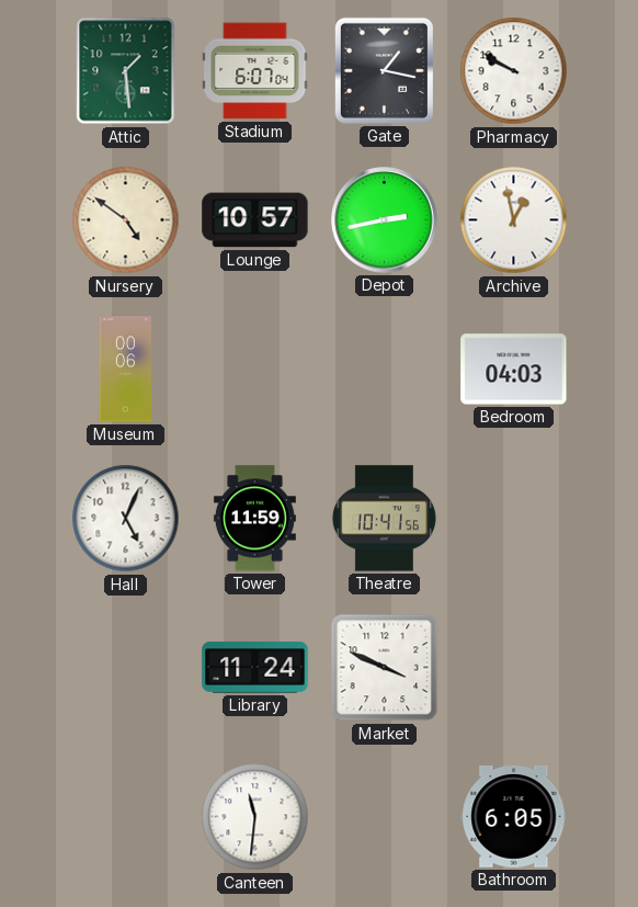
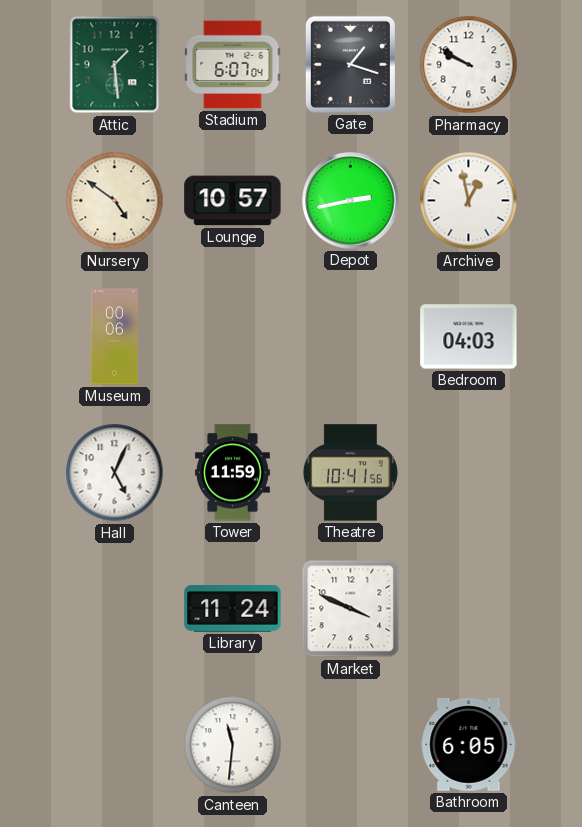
Gate: 1:17 -> 1:18 (350, 64)
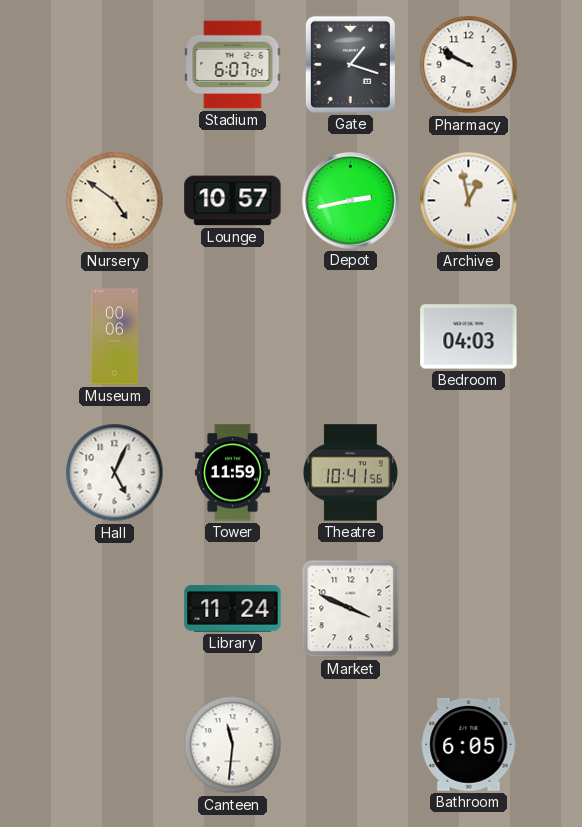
Attic: 1:29 -> none (115, 65)
